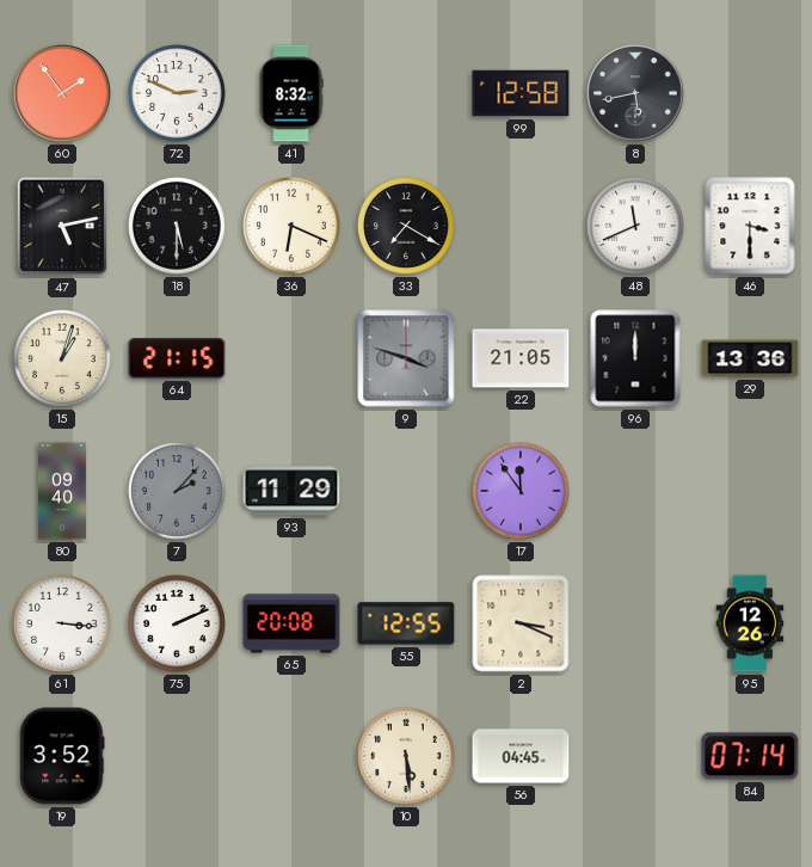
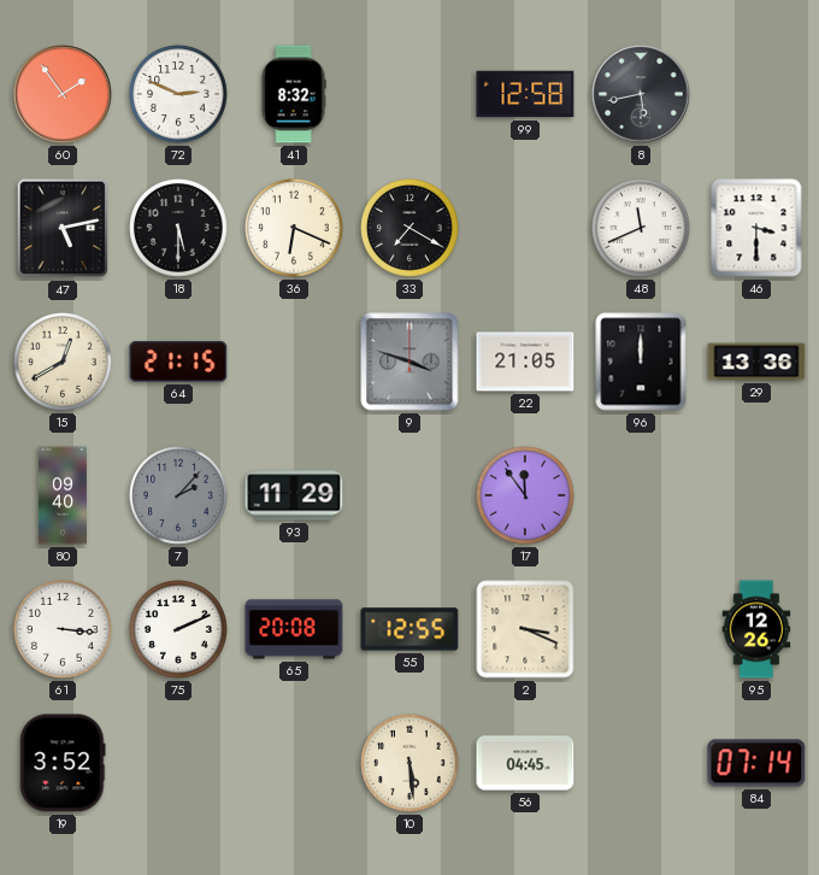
15: 1:03 -> 12:40 (64, 363)
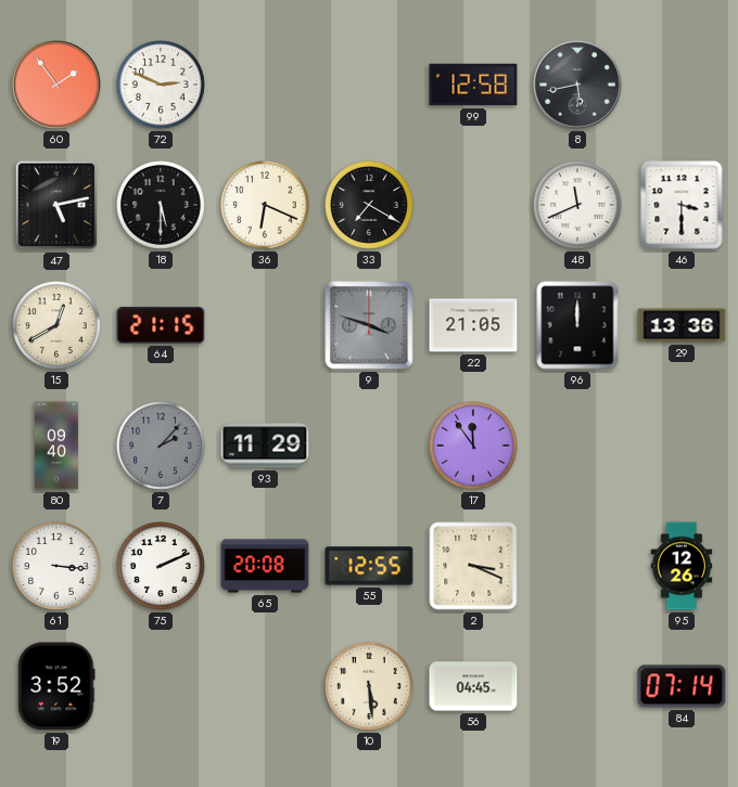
41: 8:32 -> none (294, 94)
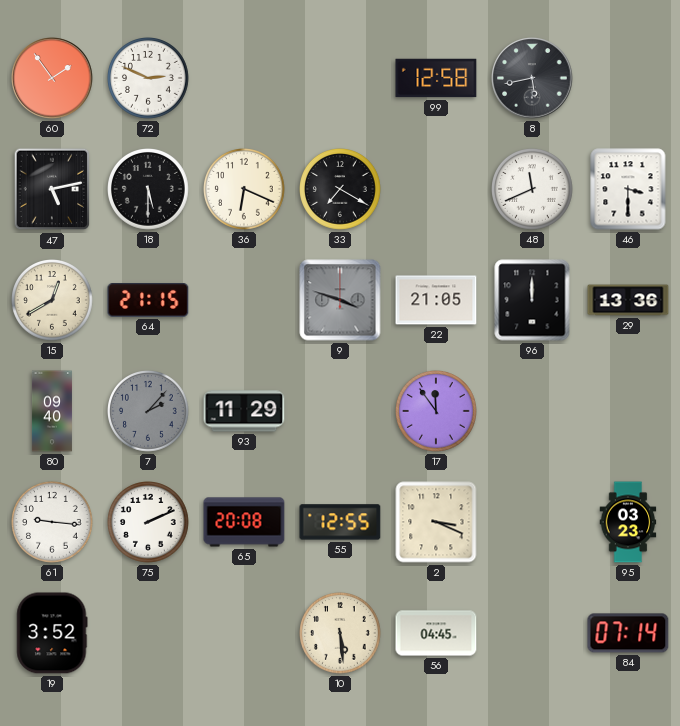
61: 3:16 -> 9:16 (53, 523)
95: 12:26 -> 03:23 (628, 522)
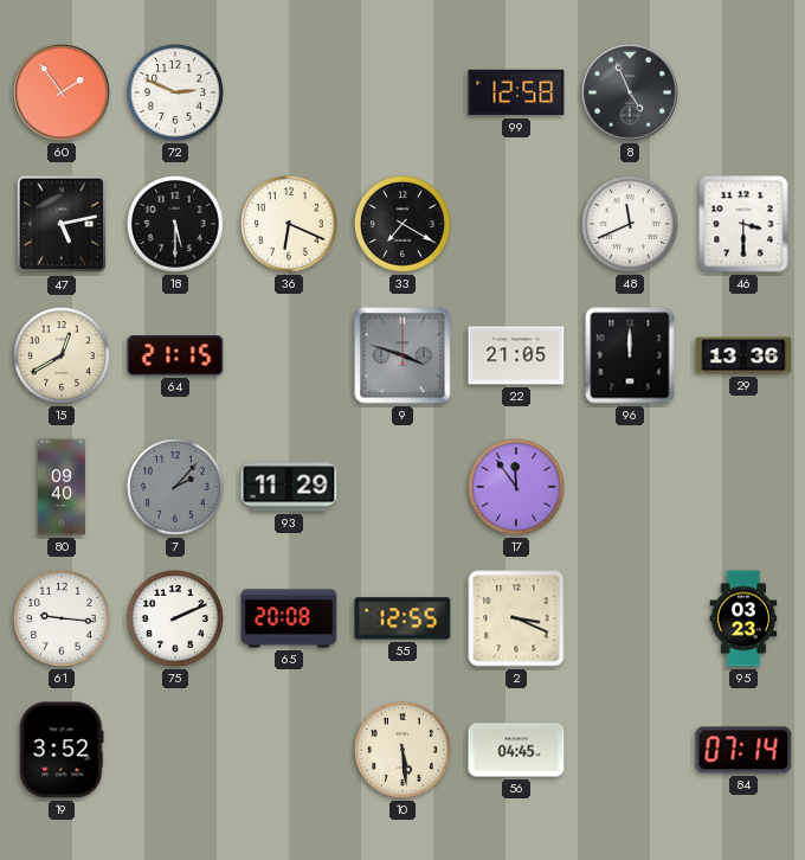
8: 5:43 -> 4:56 (630, 92)
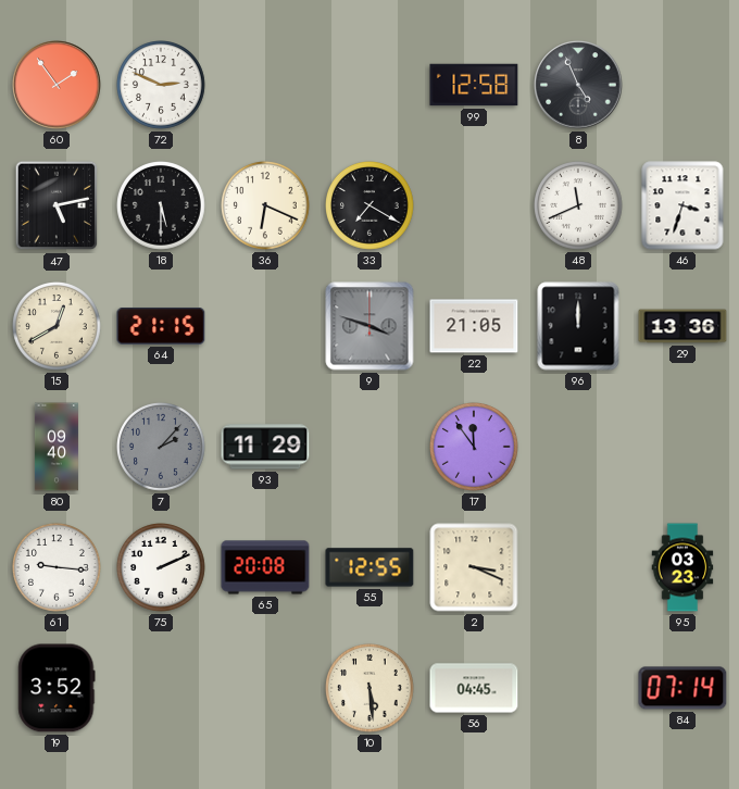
46: 3:30 -> 3:33 (682, 205)
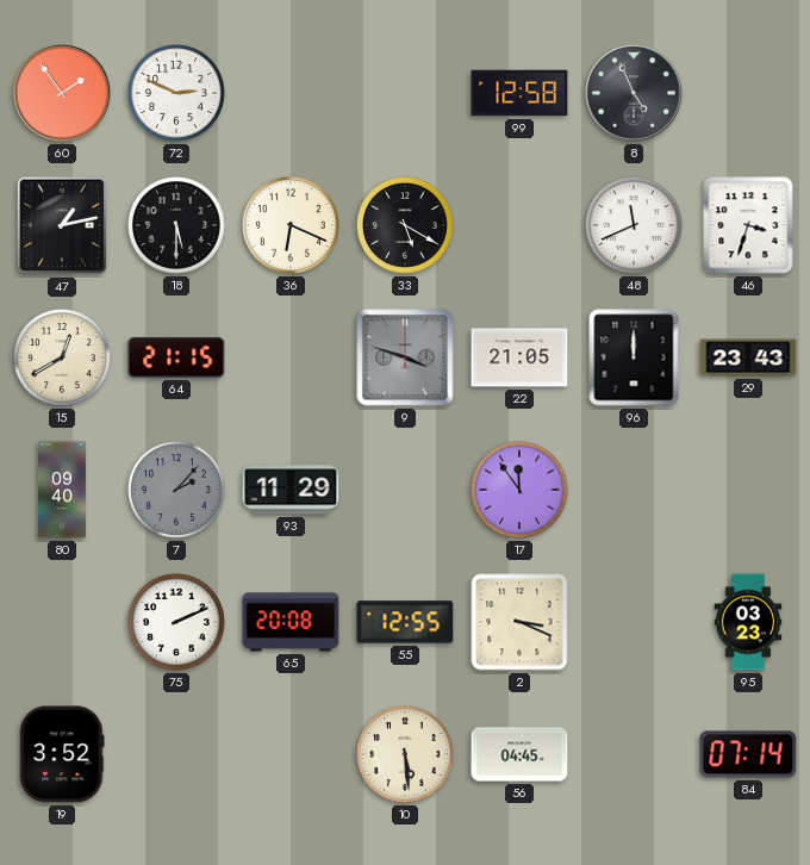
47: 5:13 -> 1:13 (62, 225)
33: 7:20 -> 5:20 (406, 226)
29: 13:36 -> 23:43 (748, 357)
61: 9:16 -> none (58, 568)
